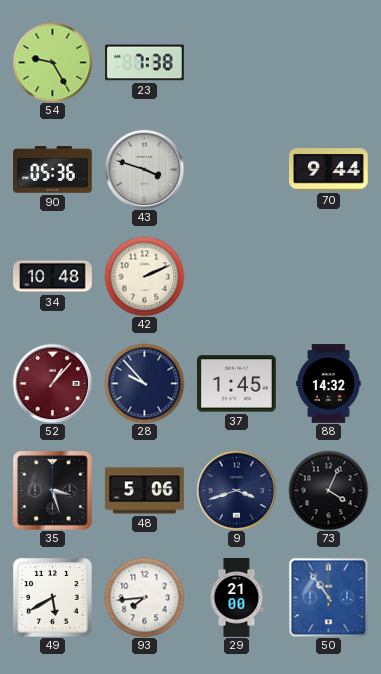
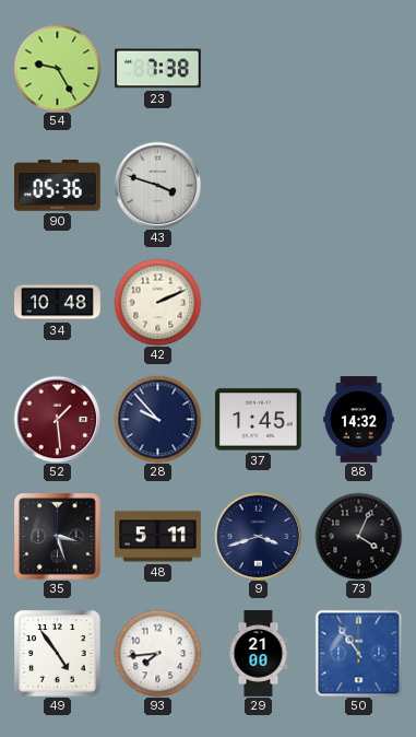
70: 9:44 -> none (329, 170)
52: 1:07 -> 1:29 (57, 419)
48: 5:06 -> 5:11 (158, 537)
49: 5:40 -> 4:54 (57, 653)
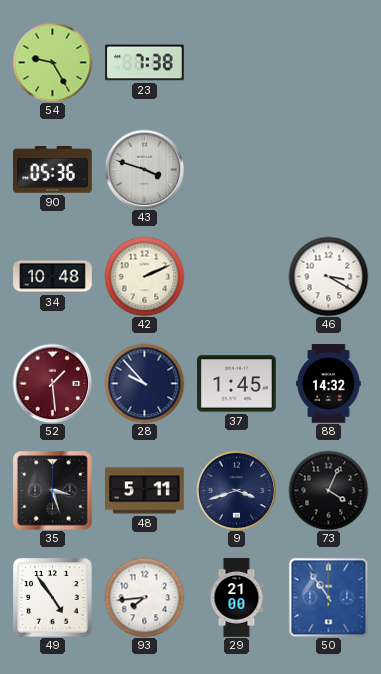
46: none -> 3:20 (328, 276)
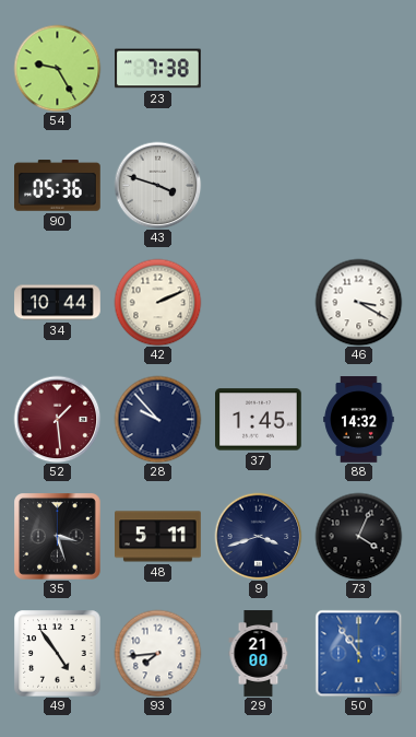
34: 10:48 -> 10:44 (58, 303)
